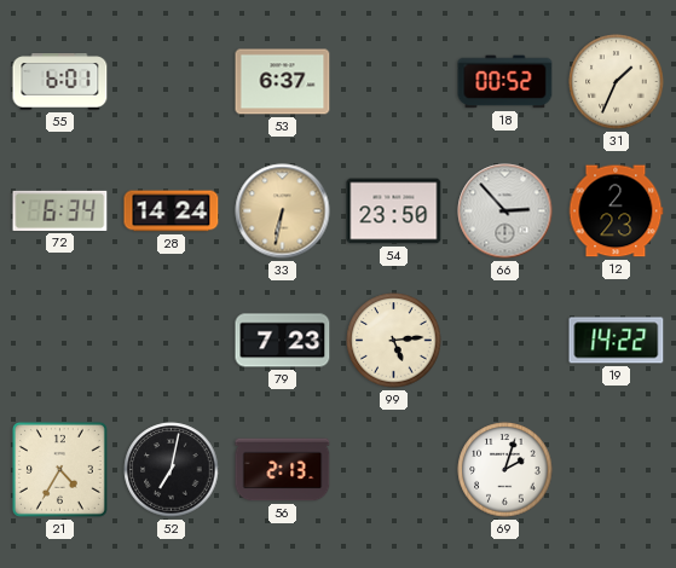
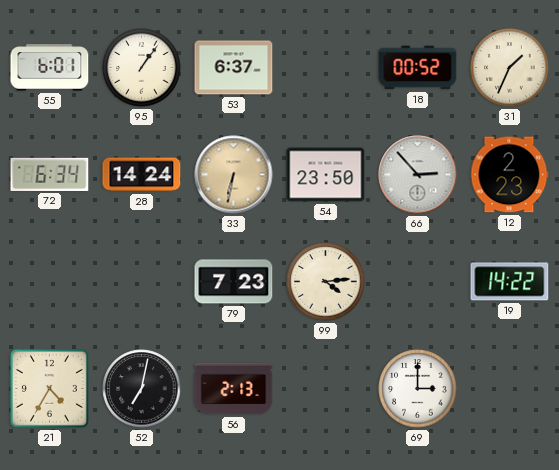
95: none -> 1:06 (142, 68)
99: 5:14 -> 4:14 (326, 282)
69: 2:03 -> 3:00 (418, 389)
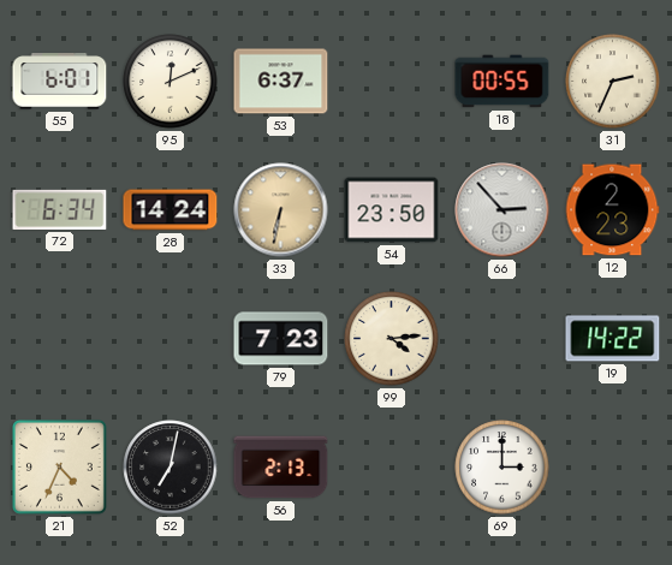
95: 1:06 -> 12:11 (171, 82)
18: 00:52 -> 00:55 (502, 82)
31: 1:34 -> 2:34 (613, 82)
21: 4:35 -> 4:34 (59, 466)
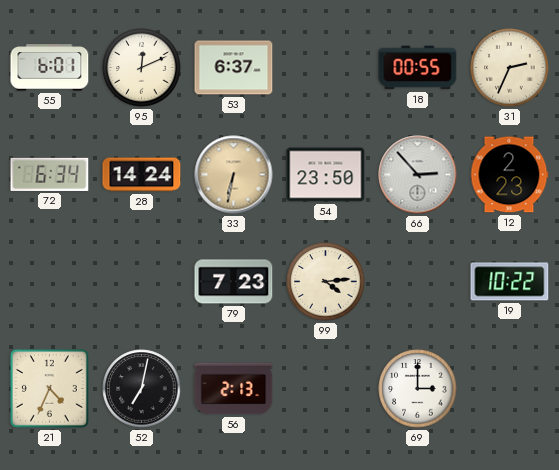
19: 14:22 -> 10:22 (510, 282)
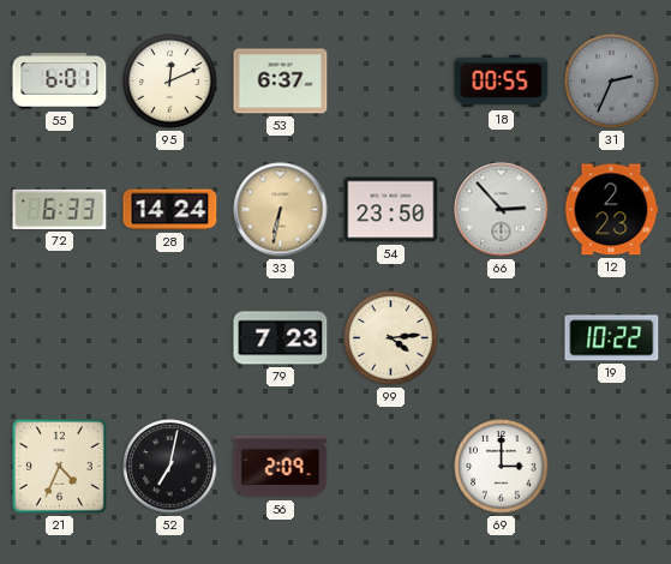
31 dial: cream -> grey (612, 82)
72: 6:34 -> 6:33 (60, 209)
56: 2:13 -> 2:09 (281, 467)
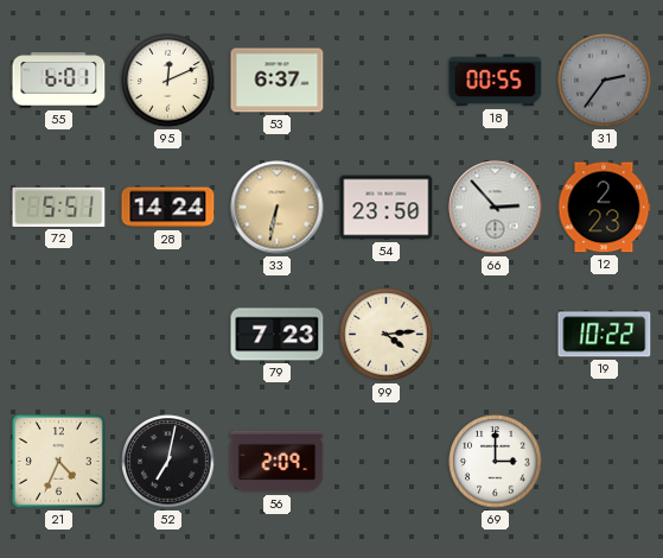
31: 2:34 -> 2:36 (605, 81)
72: 6:33 -> 5:51 (59, 207)
